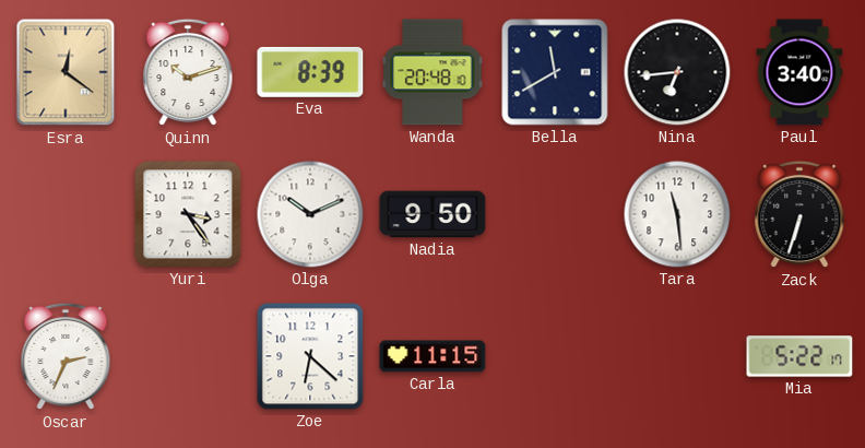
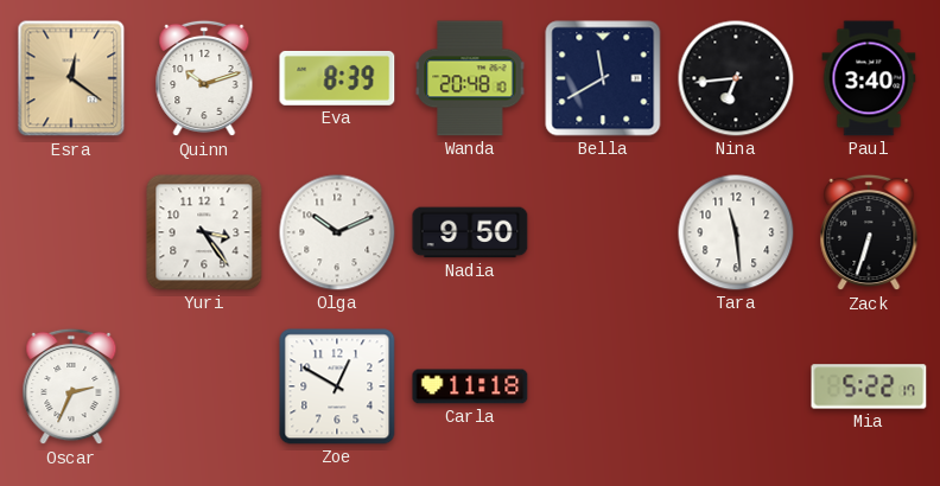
Zoe: 6:22 -> 12:50 (337, 386)
Carla: 11:15 -> 11:18 (470, 386)
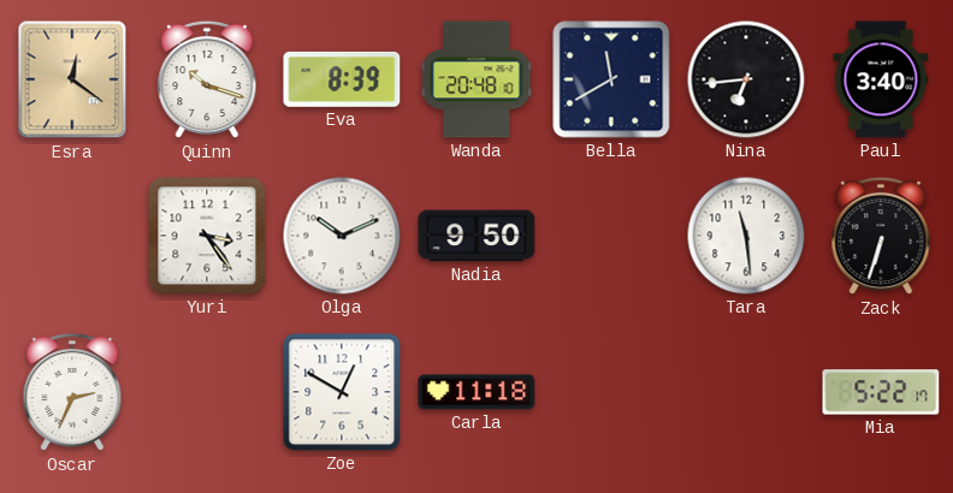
Quinn: 10:12 -> 10:18 (207, 79)
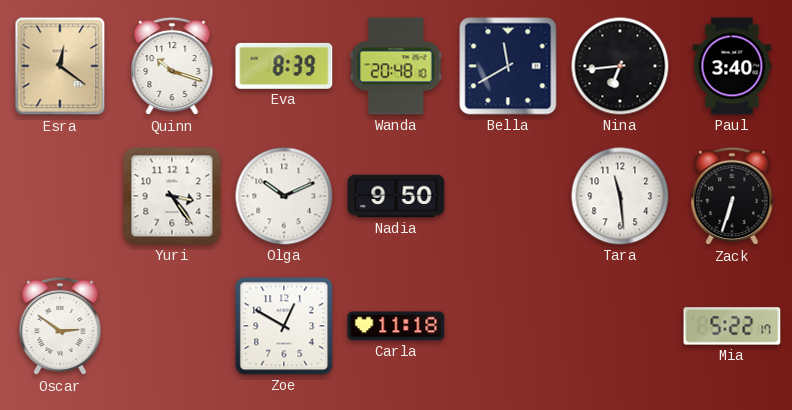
Oscar: 2:34 -> 2:51 (60, 326)
